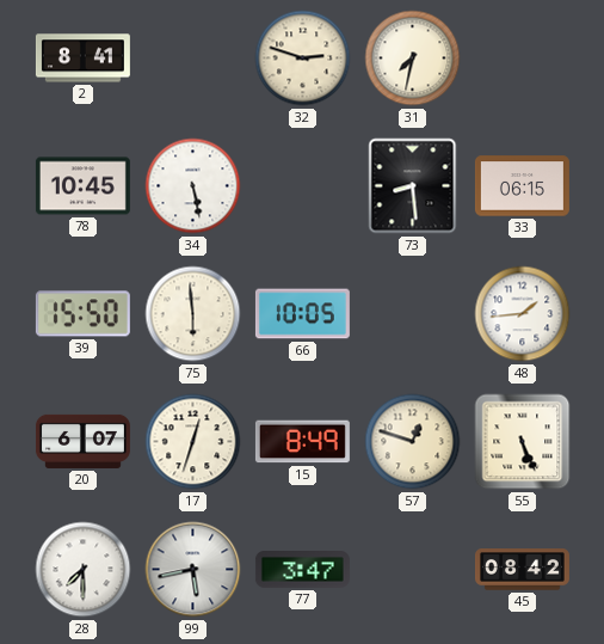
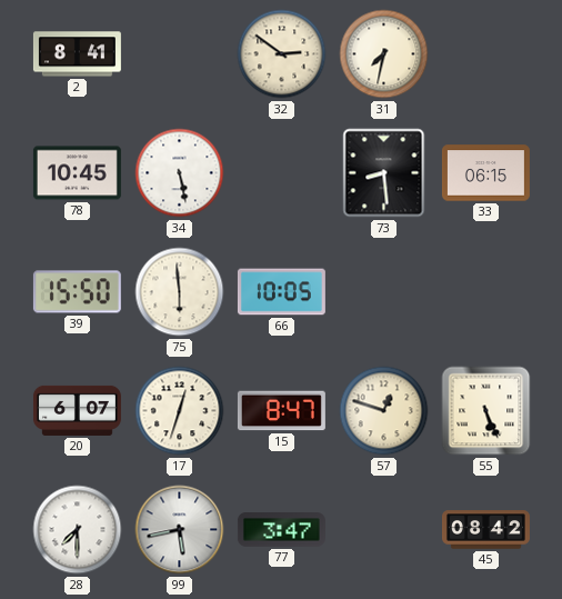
32: 2:48 -> 2:51 (282, 54)
48: 1:44 -> none (523, 314)
15: 8:49 -> 8:47 (281, 411)
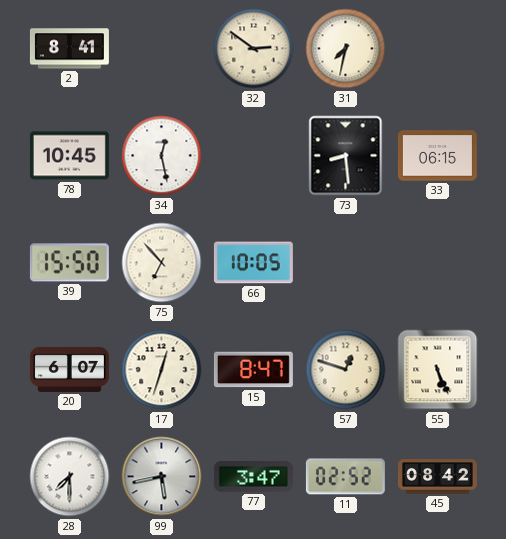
34: 5:28 -> 12:28 (162, 156)
75: 5:59 -> 6:53 (162, 263)
11: none -> 02:52 (345, 477)
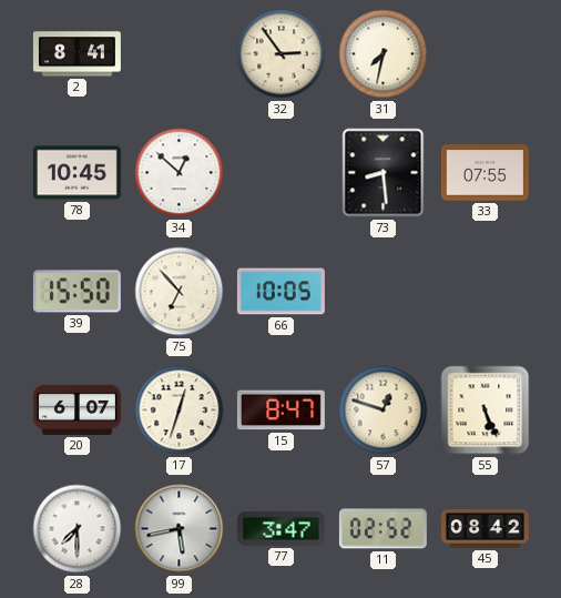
32: 2:51 -> 2:54 (282, 54)
34: 12:28 -> 12:52 (180, 173)
33: 06:15 -> 07:55 (484, 173)
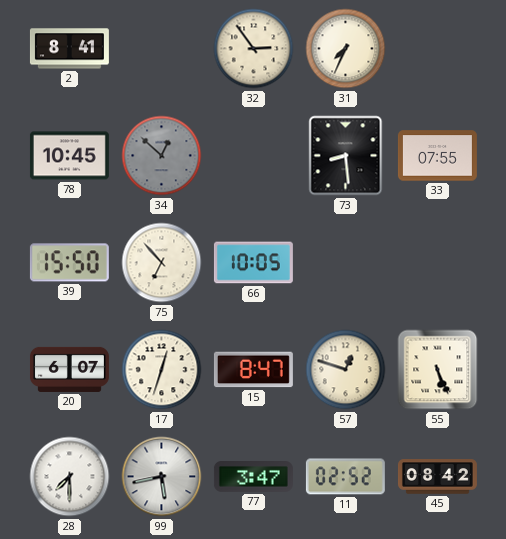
31: 7:32 -> 7:34 (346, 49)
34 dial: white -> grey (162, 156)
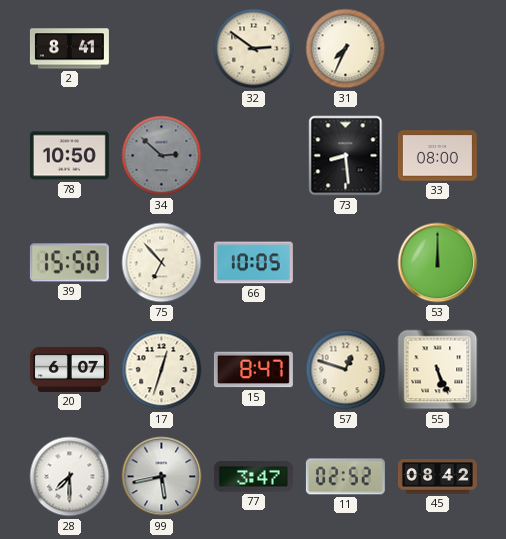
32: 2:54 -> 2:51 (254, 49)
78: 10:45 -> 10:50 (69, 156)
34: 12:52 -> 2:52 (162, 156)
33: 07:55 -> 08:00 (437, 156)
53: none -> 12:00 (438, 263)
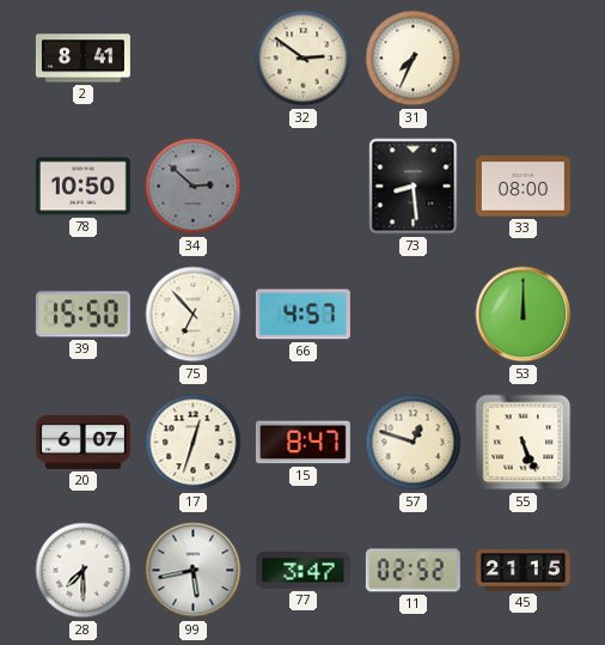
66: 10:05 -> 4:57 (302, 315)
45: 08:42 -> 21:15 (522, 571)
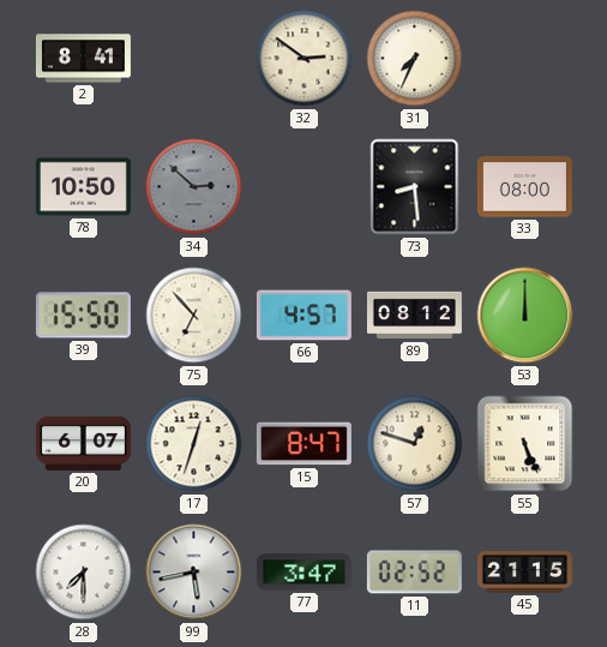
89: none -> 08:12 (414, 316)
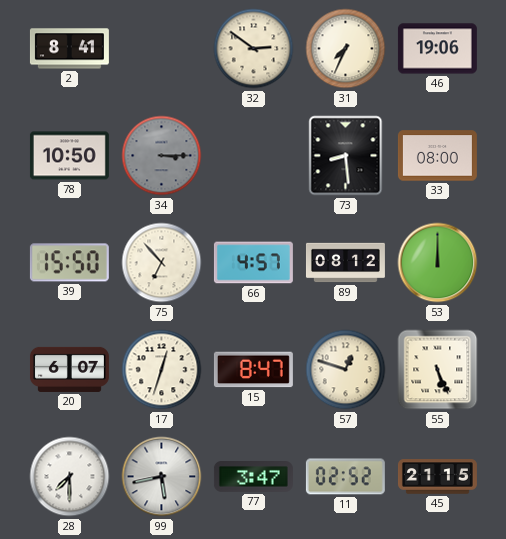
46: none -> 19:06 (437, 49)
34: 2:52 -> 3:15 (162, 156)
